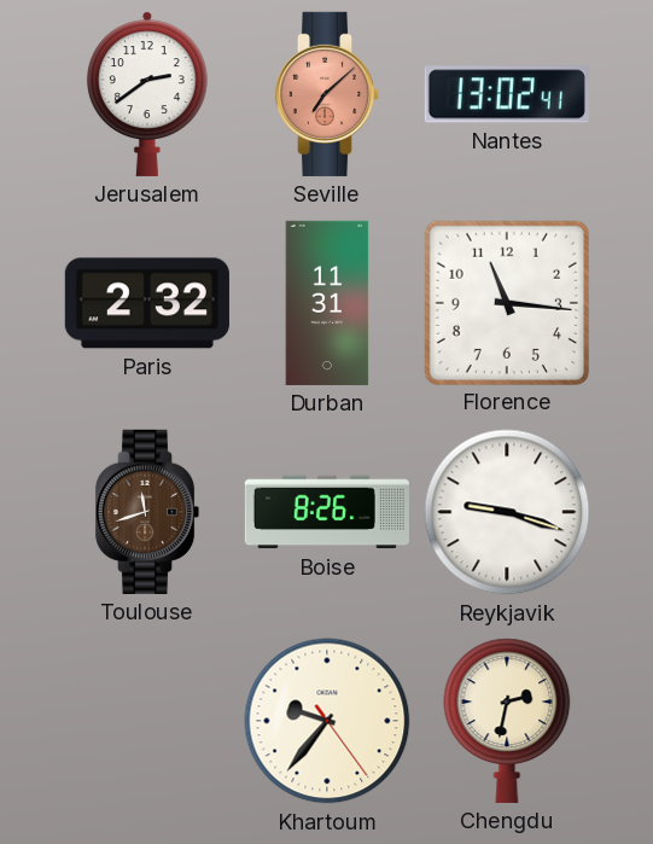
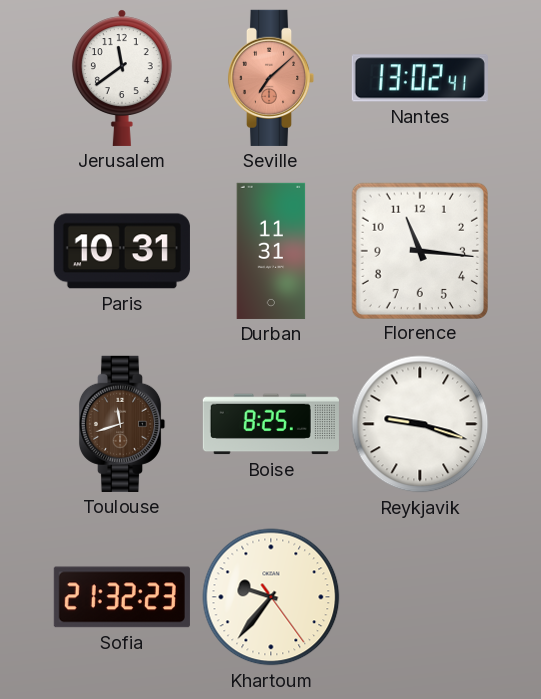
Jerusalem: 2:39 -> 11:39 (122, 78)
Paris: 2:32 -> 10:31 (122, 251)
Boise: 8:26 -> 8:25 (271, 424)
Sofia: none -> 21:32 (122, 597)
Chengdu: 2:32 -> none (507, 721)
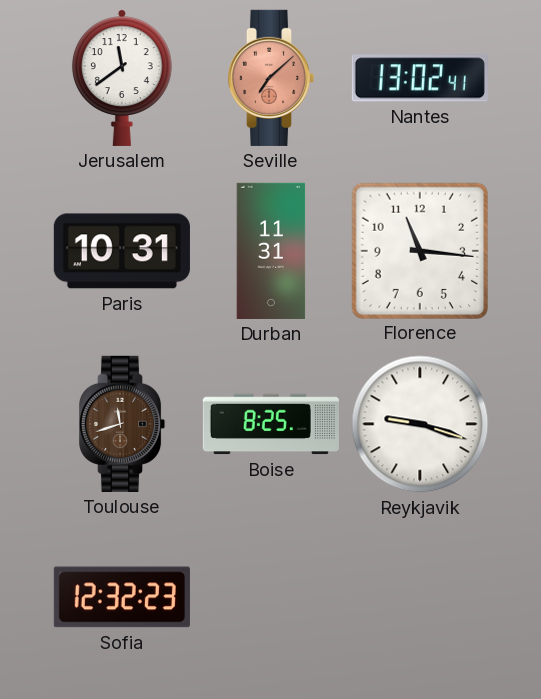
Sofia: 21:32 -> 12:32 (122, 597)
Khartoum: 9:36 -> none (271, 597)
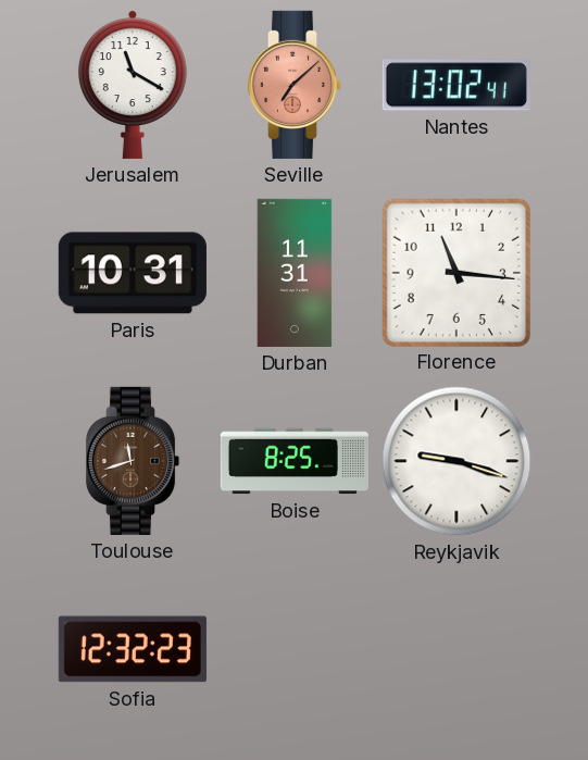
Jerusalem: 11:39 -> 11:20 (133, 85)
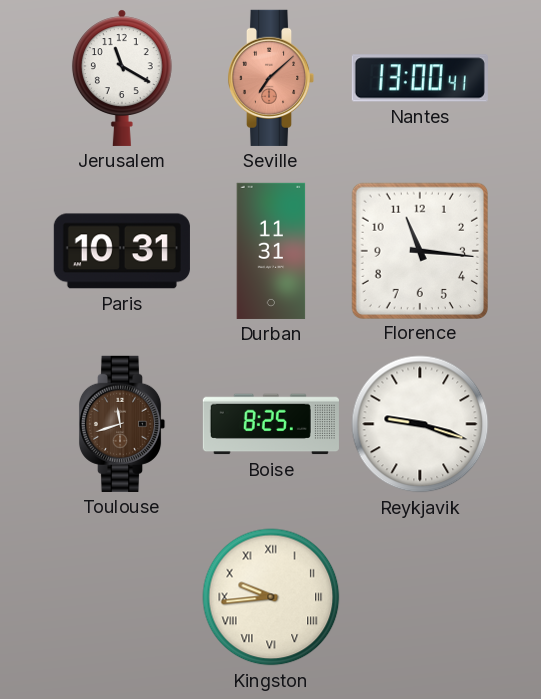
Nantes: 13:02 -> 13:00 (420, 78)
Sofia: 12:32 -> none (133, 649)
Kingston: none -> 9:44 (271, 597)
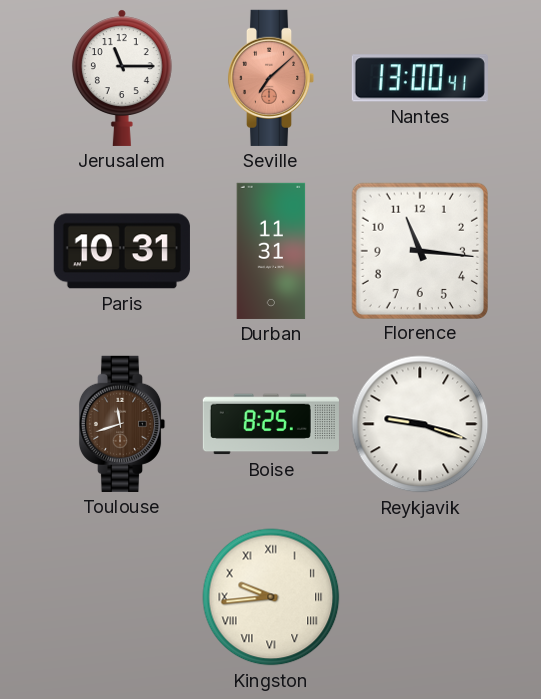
Jerusalem: 11:20 -> 11:15 (122, 78)
